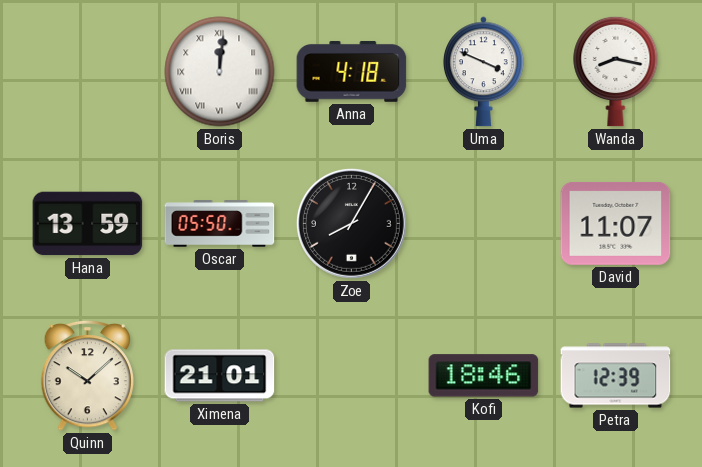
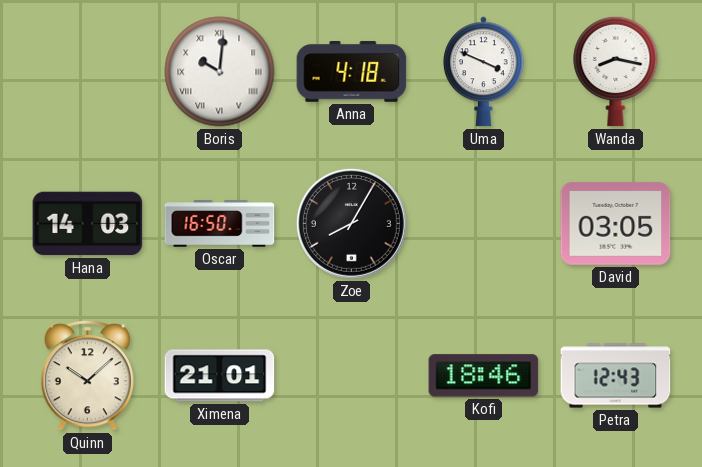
Boris: 12:01 -> 10:01 (220, 72)
Hana: 13:59 -> 14:03 (88, 224)
Oscar: 05:50 -> 16:50 (220, 224)
David: 11:07 -> 03:05 (616, 223)
Petra: 12:39 -> 12:43 (616, 376)
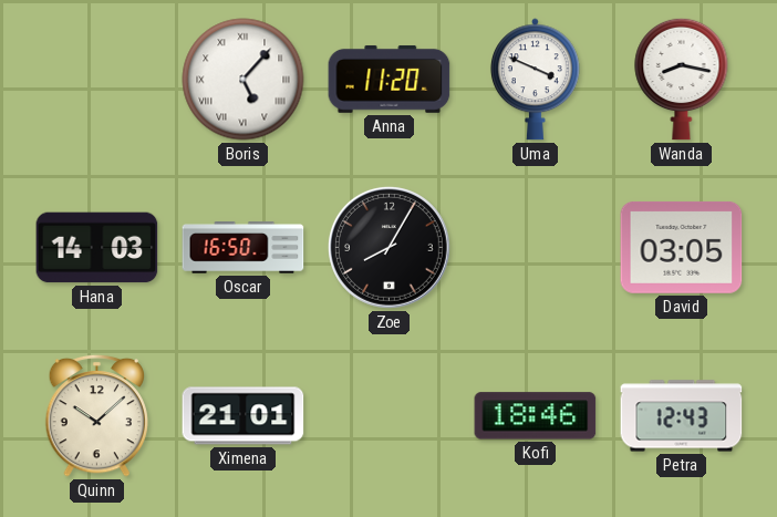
Boris: 10:01 -> 5:07 (244, 80)
Anna: 4:18 -> 11:20 (390, 79)
